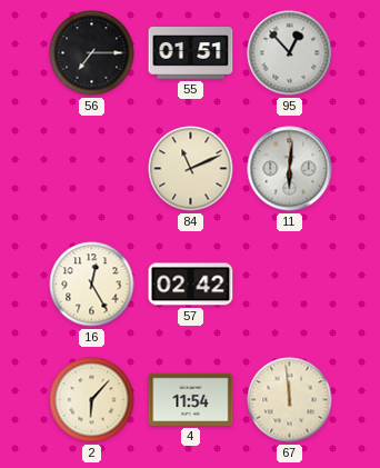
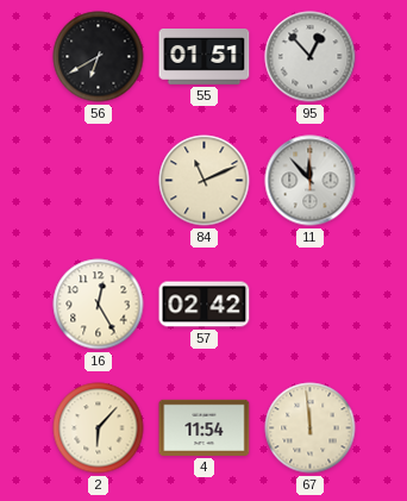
56: 7:15 -> 6:40 (99, 57)
11: 6:01 -> 11:53 (311, 181)
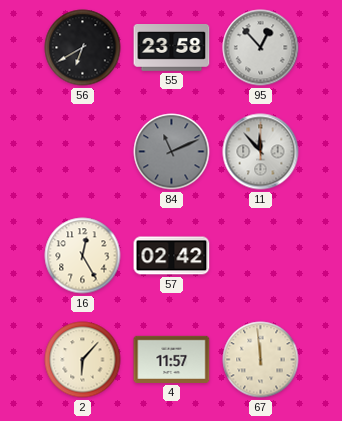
55: 01:51 -> 23:58 (172, 48)
84 dial: cream -> grey (172, 152)
4: 11:54 -> 11:57 (172, 359)
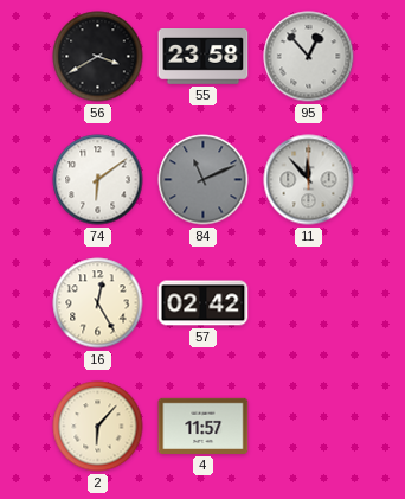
56: 6:40 -> 3:40 (98, 57)
74: none -> 6:09 (98, 180)
67: 11:59 -> none (261, 360)
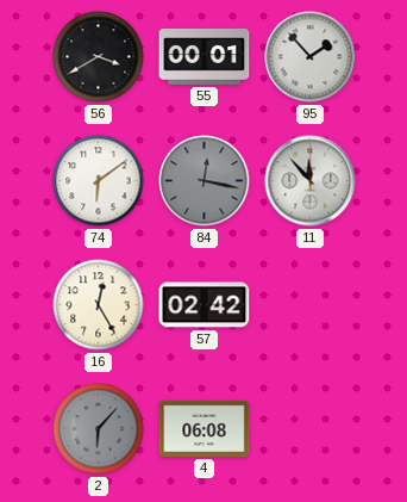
55: 23:58 -> 00:01 (205, 57)
95: 12:53 -> 1:53 (311, 57)
84: 11:11 -> 12:17 (205, 181)
2 dial: cream -> grey (99, 429)
4: 11:57 -> 06:08 (205, 428)
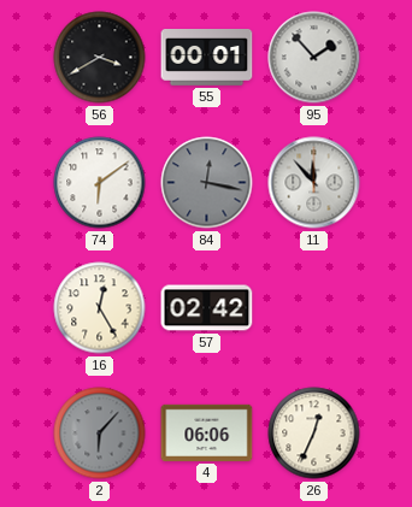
4: 06:08 -> 06:06 (207, 432)
26: none -> 12:34 (314, 434)
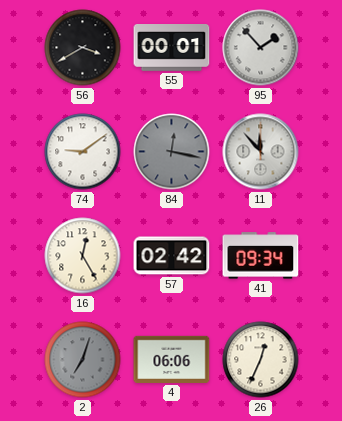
74: 6:09 -> 9:09 (83, 152)
41: none -> 09:34 (261, 256)
2: 6:07 -> 7:03 (83, 360)
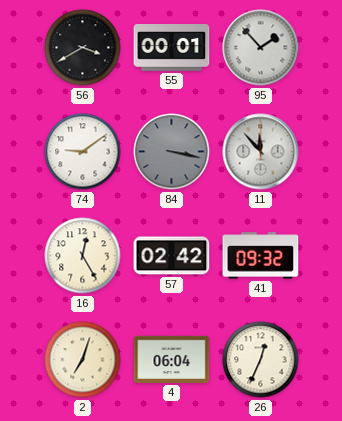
84: 12:17 -> 3:17 (172, 152)
41: 09:34 -> 09:32 (261, 256)
2 dial: grey -> cream (83, 360)
4: 06:06 -> 06:04 (172, 359)
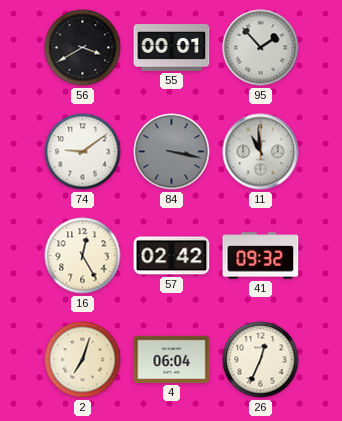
11: 11:53 -> 10:59 (261, 152)
